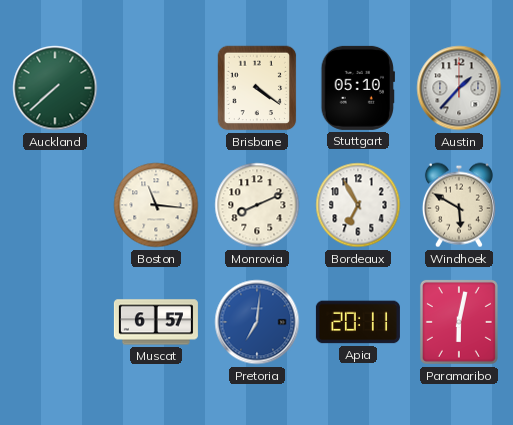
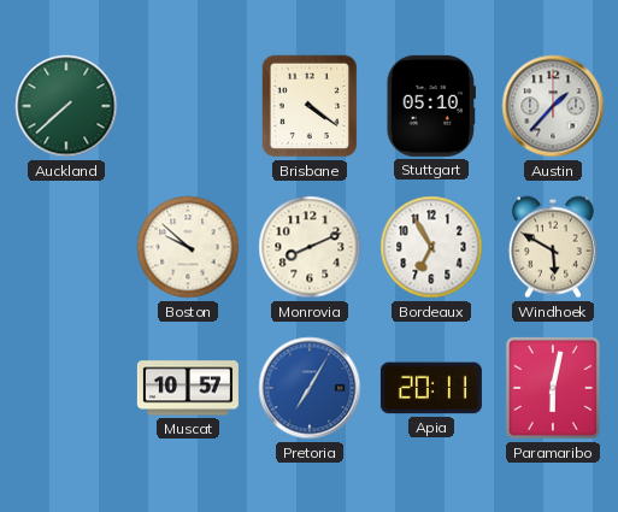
Boston: 11:16 -> 9:52 (188, 247)
Muscat: 6:57 -> 10:57 (188, 388)
Pretoria: 7:01 -> 7:05 (310, 388)
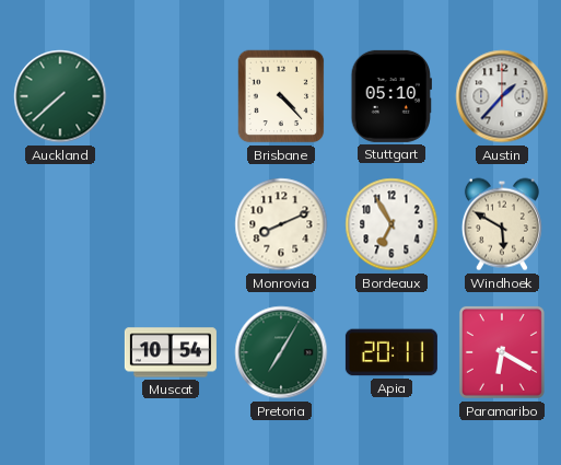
Brisbane: 4:21 -> 4:23 (281, 96)
Boston: 9:52 -> none (188, 247)
Muscat: 10:57 -> 10:54 (171, 352)
Pretoria dial: blue -> green (281, 352)
Paramaribo: 6:02 -> 6:20 (502, 352)
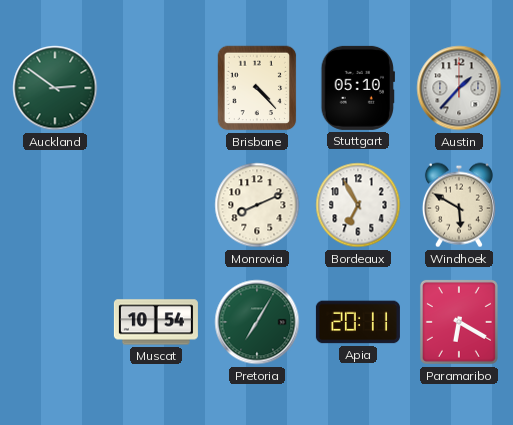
Auckland: 7:38 -> 2:51 (55, 88)
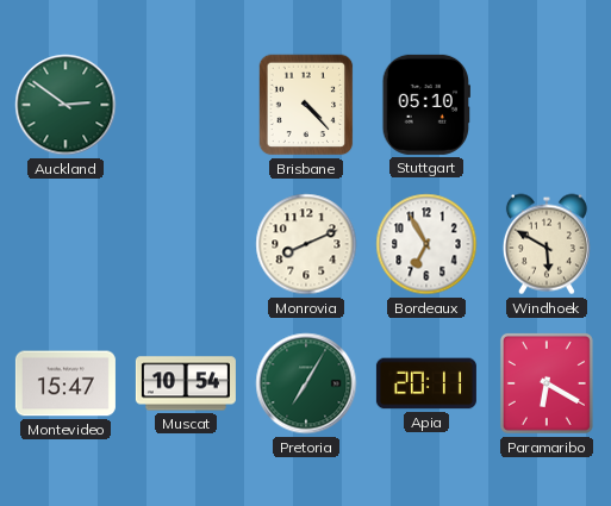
Austin: 1:37 -> none (459, 88)
Montevideo: none -> 15:47 (66, 383)
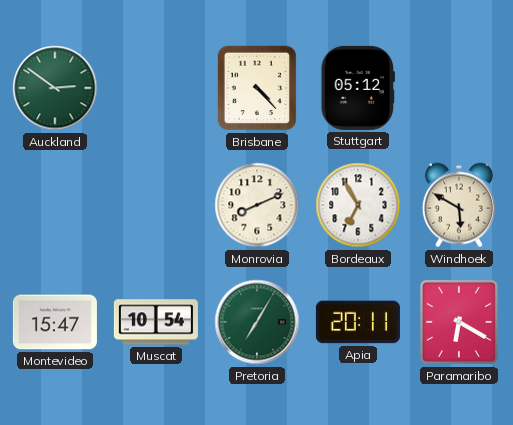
Stuttgart: 05:10 -> 05:12 (358, 88)
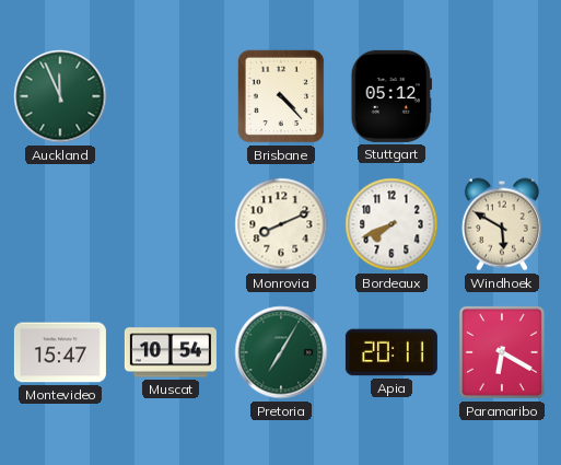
Auckland: 2:51 -> 11:56 (60, 96)
Bordeaux: 6:55 -> 7:41 (391, 224)
